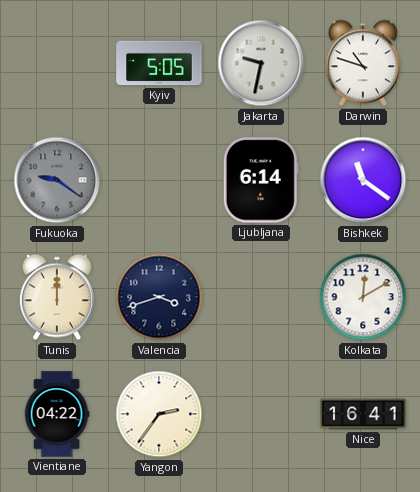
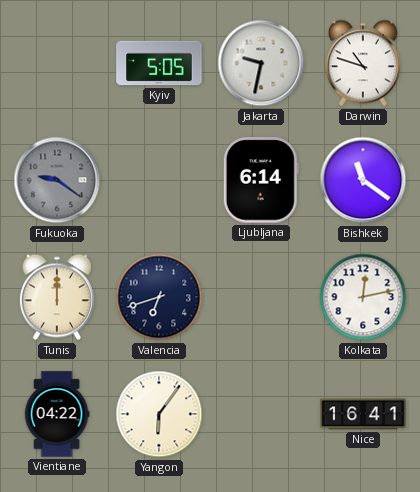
Valencia: 3:42 -> 6:42 (159, 297)
Kolkata: 12:10 -> 12:13 (363, 297)
Yangon: 2:36 -> 6:06 (159, 414)
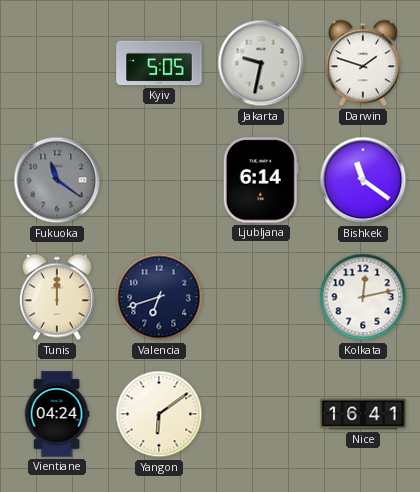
Darwin: 10:48 -> 1:48 (363, 63)
Fukuoka: 9:21 -> 11:21 (57, 180)
Vientiane: 04:22 -> 04:24 (57, 414)
Yangon: 6:06 -> 6:09 (159, 414)
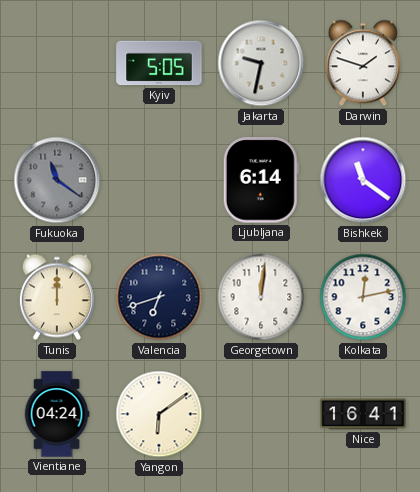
Georgetown: none -> 12:01 (261, 297)
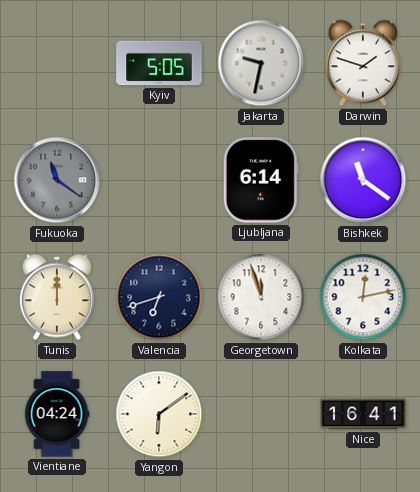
Georgetown: 12:01 -> 11:57 (261, 297)
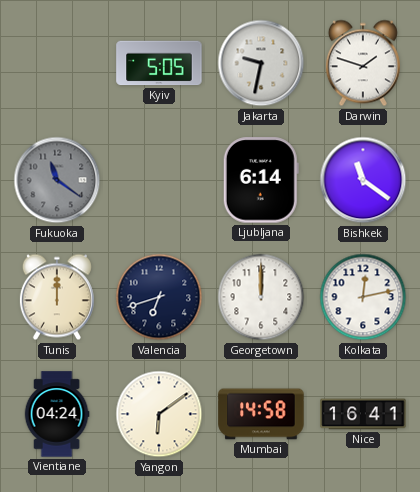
Georgetown: 11:57 -> 12:00 (261, 297)
Mumbai: none -> 14:58 (261, 414)
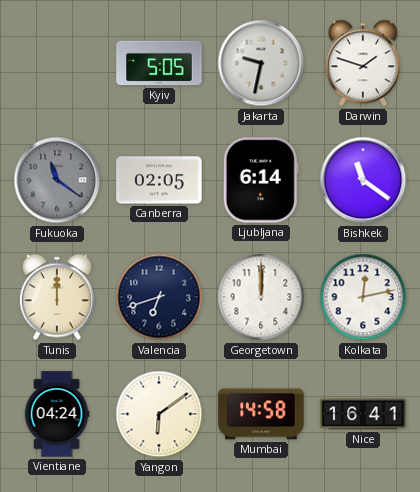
Canberra: none -> 02:05 (159, 180)
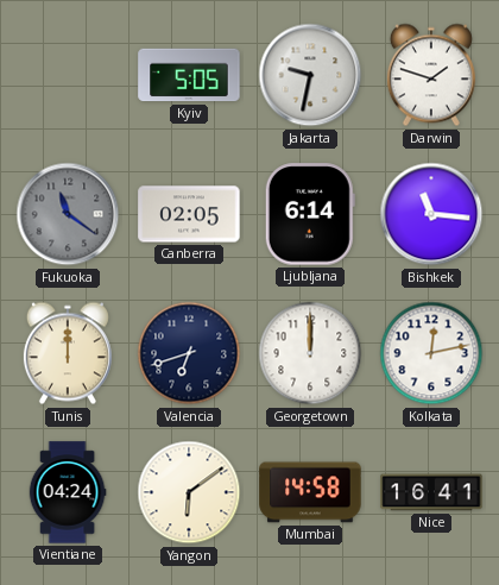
Bishkek: 11:21 -> 11:16 (431, 214)
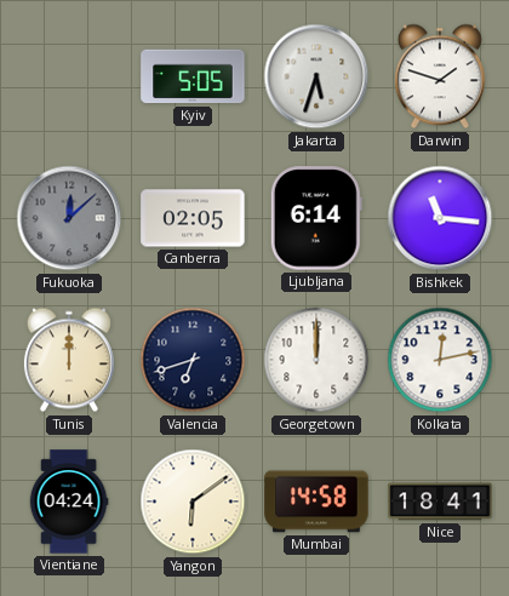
Jakarta: 9:32 -> 5:33 (316, 76)
Fukuoka: 11:21 -> 12:08 (69, 218)
Nice: 16:41 -> 18:41 (440, 502)
